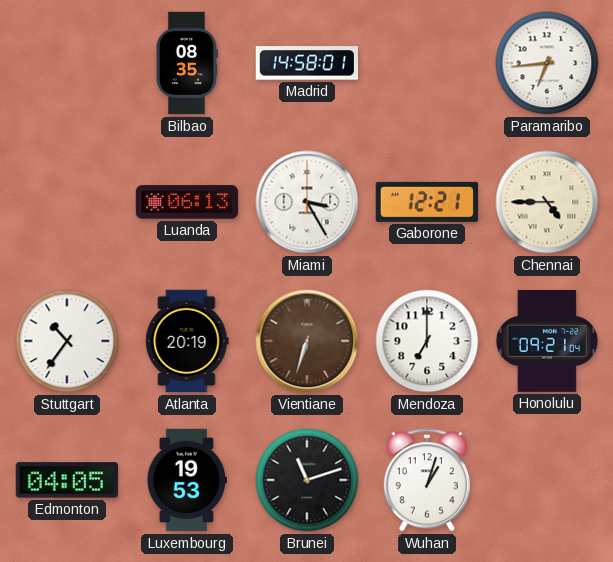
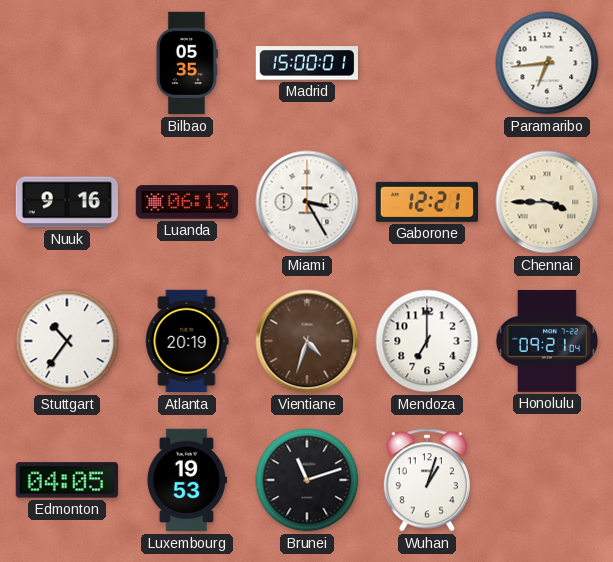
Bilbao: 08:35 -> 05:35 (186, 63)
Madrid: 14:58 -> 15:00 (306, 63)
Nuuk: none -> 9:16 (67, 202)
Chennai: 4:45 -> 3:45 (547, 202)
Vientiane: 6:33 -> 4:33 (307, 341)
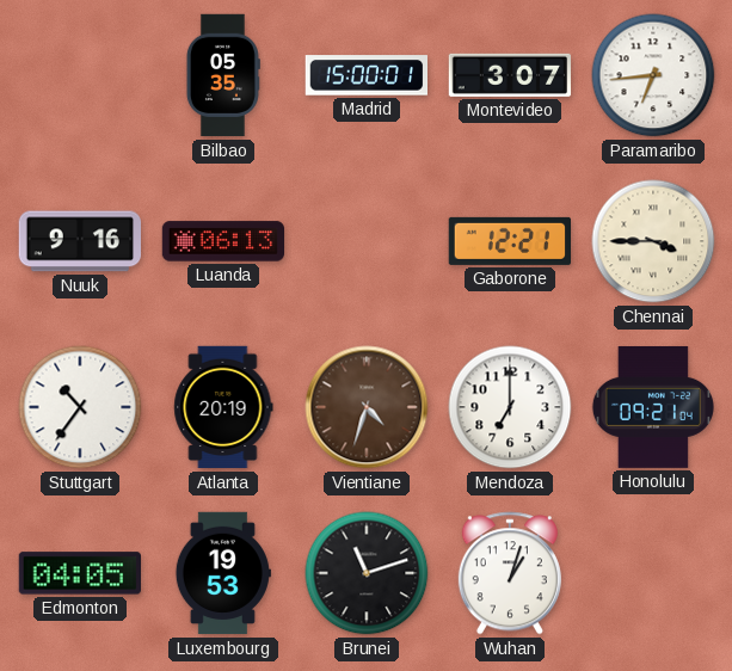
Montevideo: none -> 3:07 (510, 75)
Miami: 3:25 -> none (307, 202)
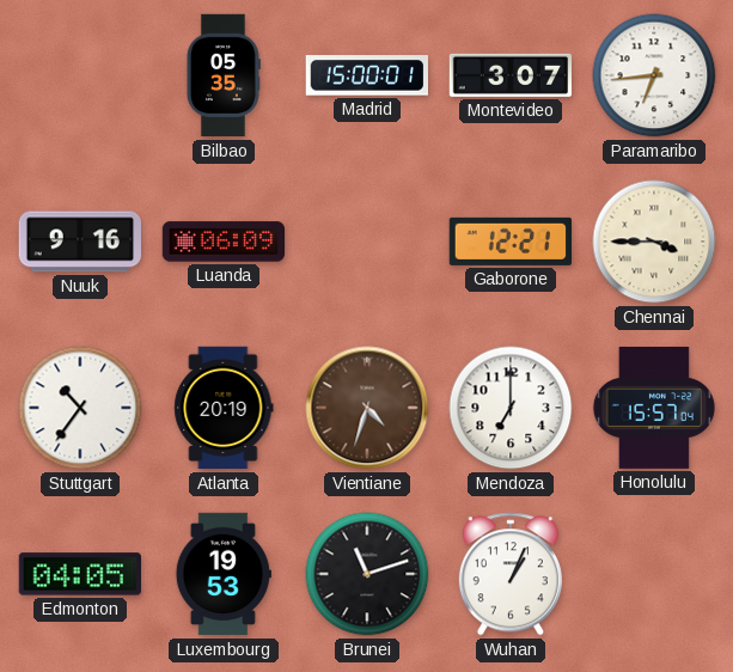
Luanda: 06:13 -> 06:09 (224, 242)
Honolulu: 09:21 -> 15:57 (654, 408)
Wuhan: 1:03 -> 1:04 (511, 574)
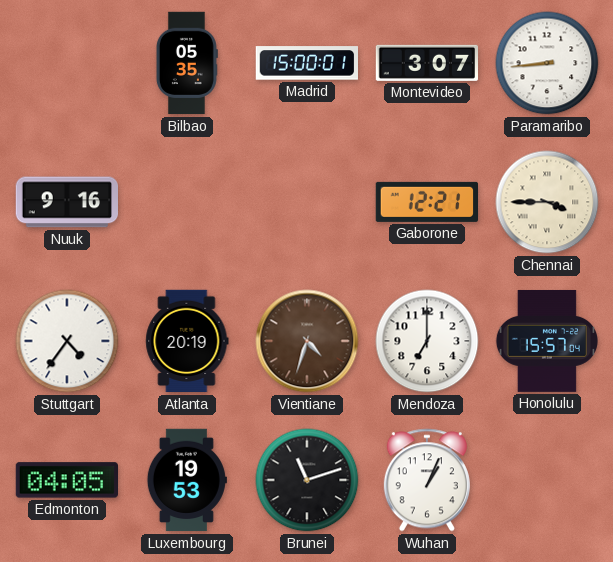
Paramaribo: 6:44 -> 8:44 (547, 63)
Luanda: 06:09 -> none (224, 242)
Stuttgart: 10:36 -> 4:36 (67, 341)
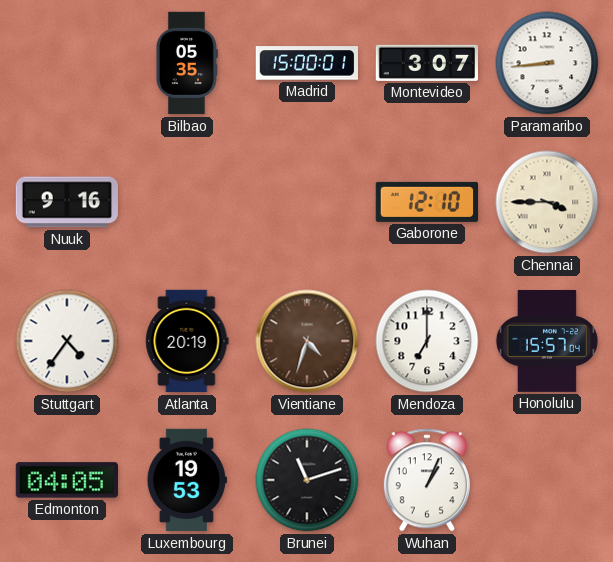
Gaborone: 12:21 -> 12:10 (426, 202)
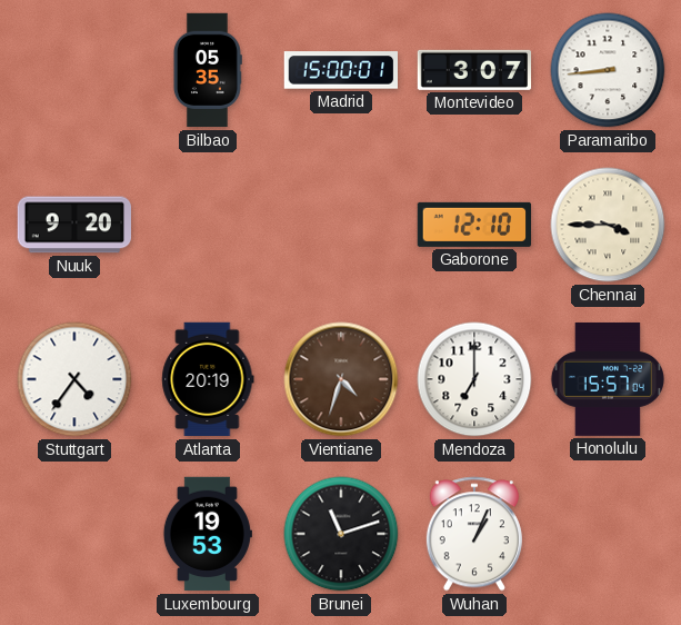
Nuuk: 9:16 -> 9:20 (74, 225)
Edmonton: 04:05 -> none (66, 480)
